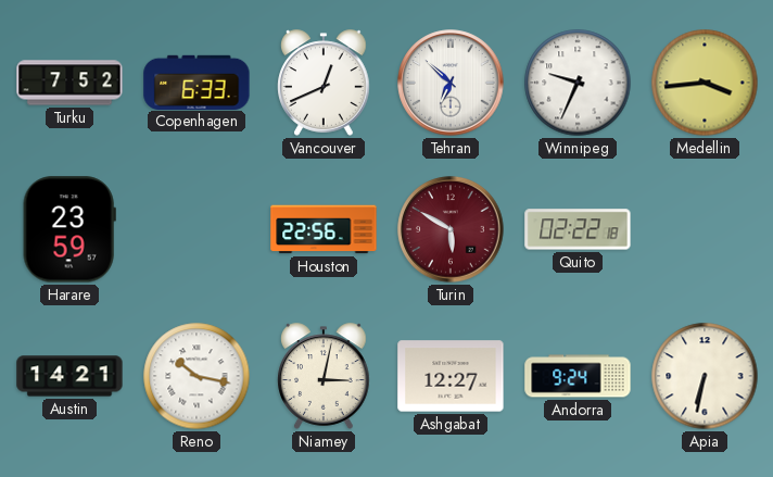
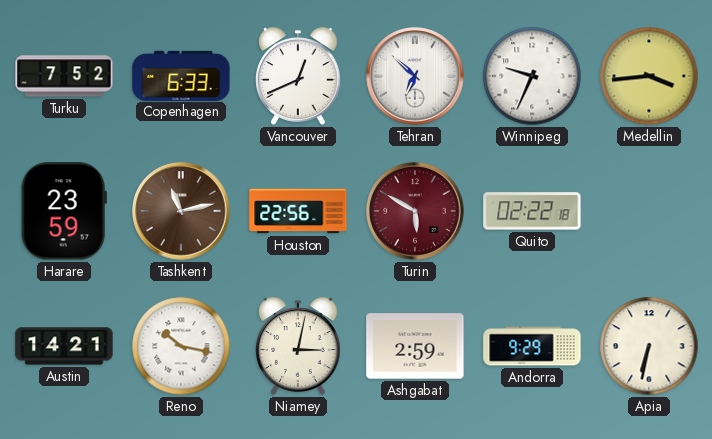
Tashkent: none -> 11:13 (181, 211)
Ashgabat: 12:27 -> 2:59 (415, 346)
Andorra: 9:24 -> 9:29 (532, 346)
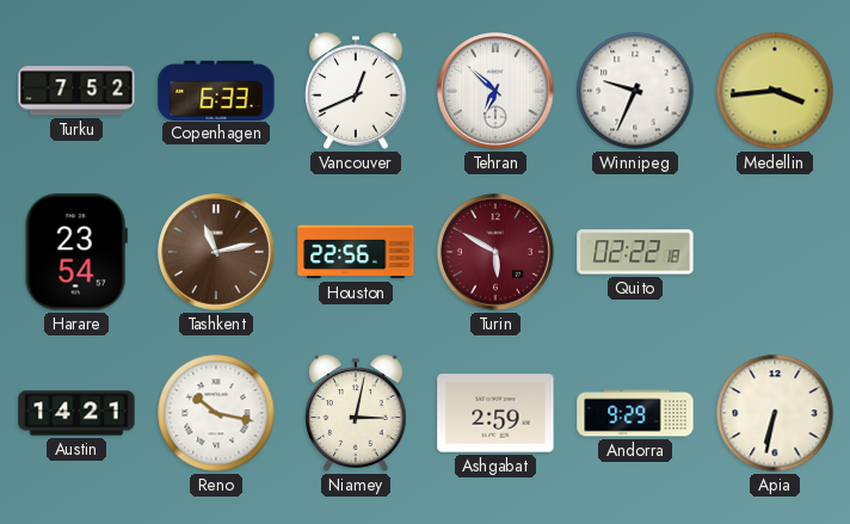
Harare: 23:59 -> 23:54 (76, 252)
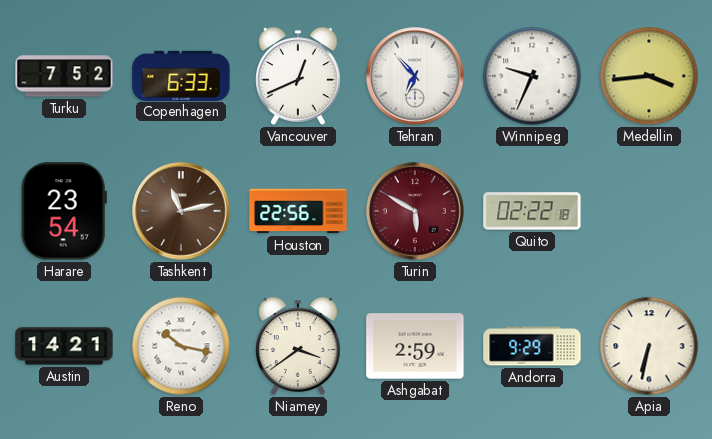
Tehran: 6:52 -> 6:53 (415, 76)
Niamey: 3:02 -> 3:39 (298, 346)
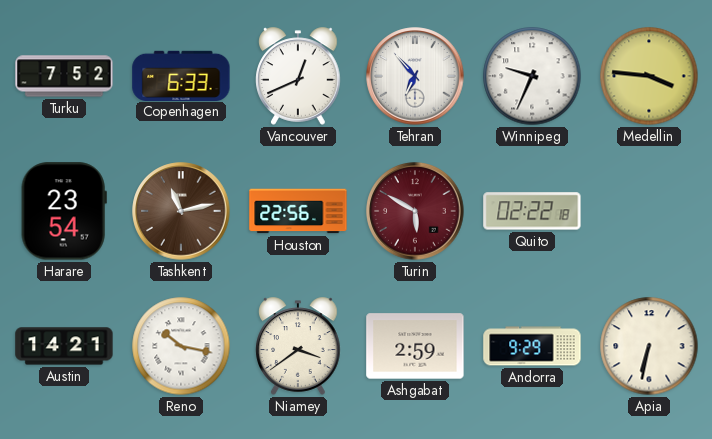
Medellin: 3:44 -> 3:46 (649, 76)
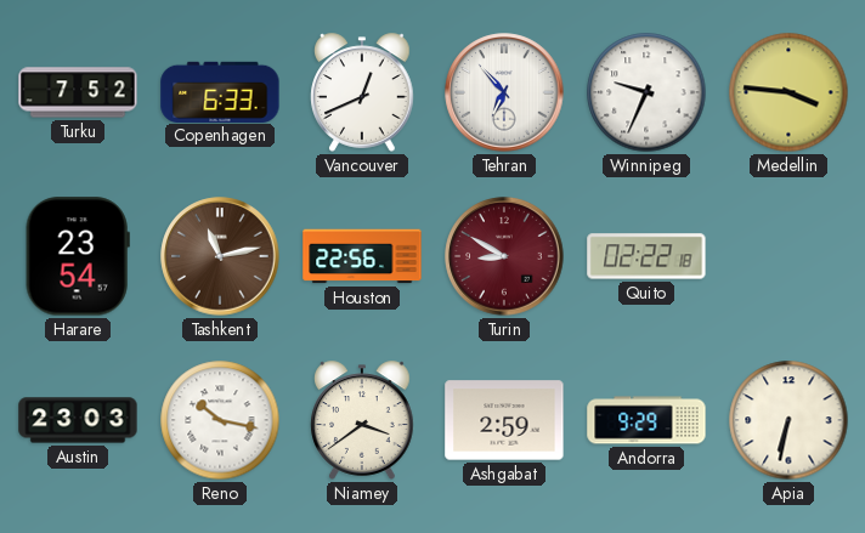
Turin: 5:50 -> 8:50 (504, 256)
Austin: 14:21 -> 23:03 (78, 420)
